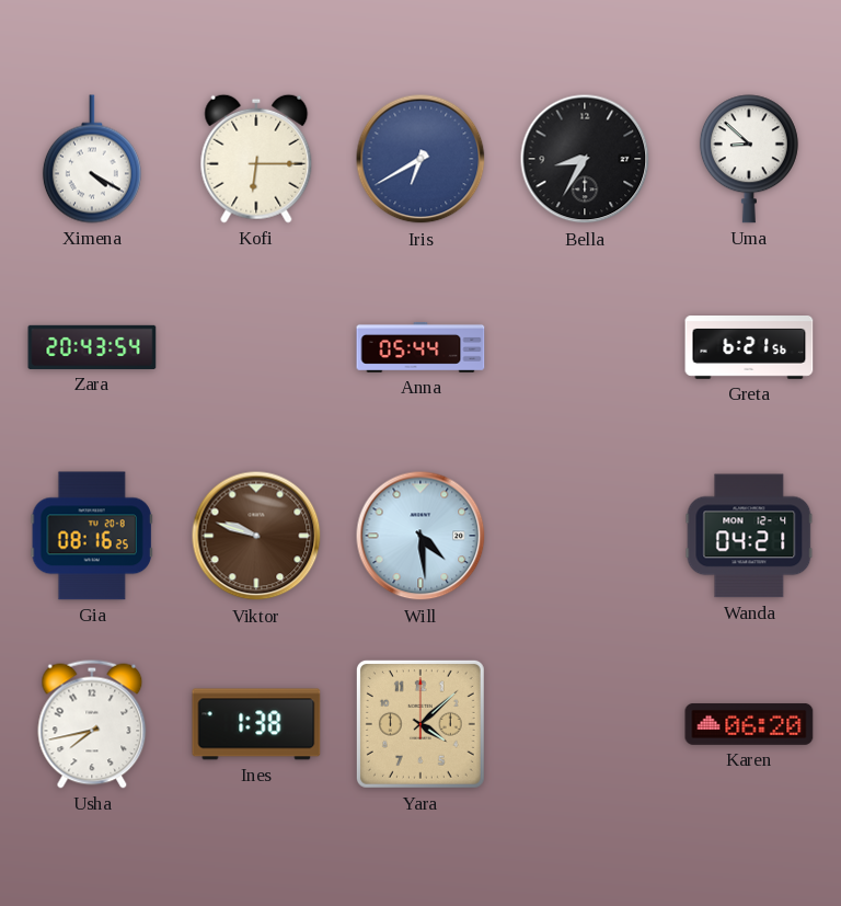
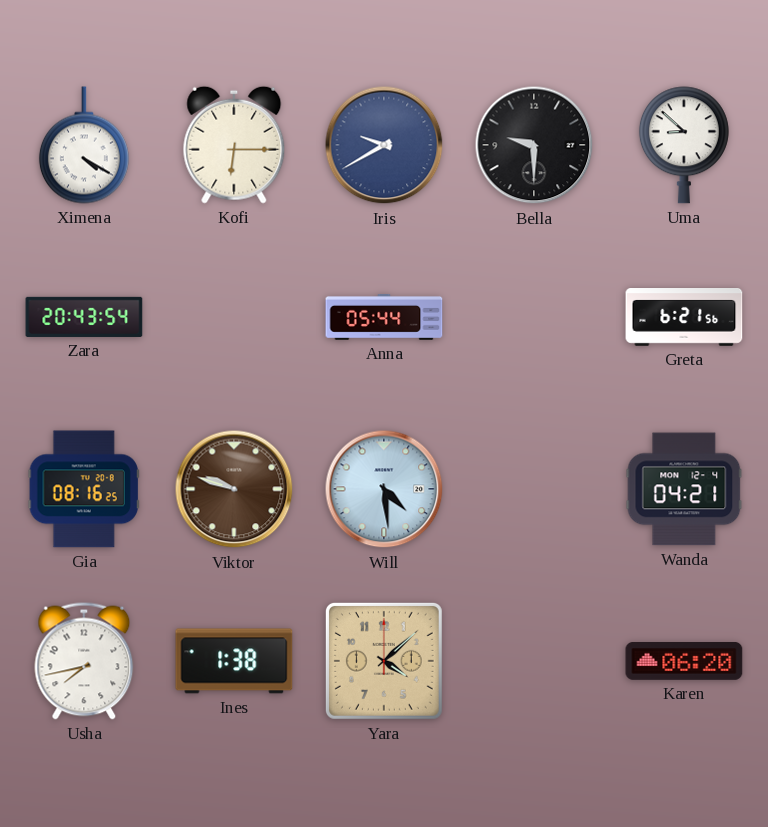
Iris: 6:40 -> 9:40 (384, 145)
Bella: 8:35 -> 9:30 (534, 145)
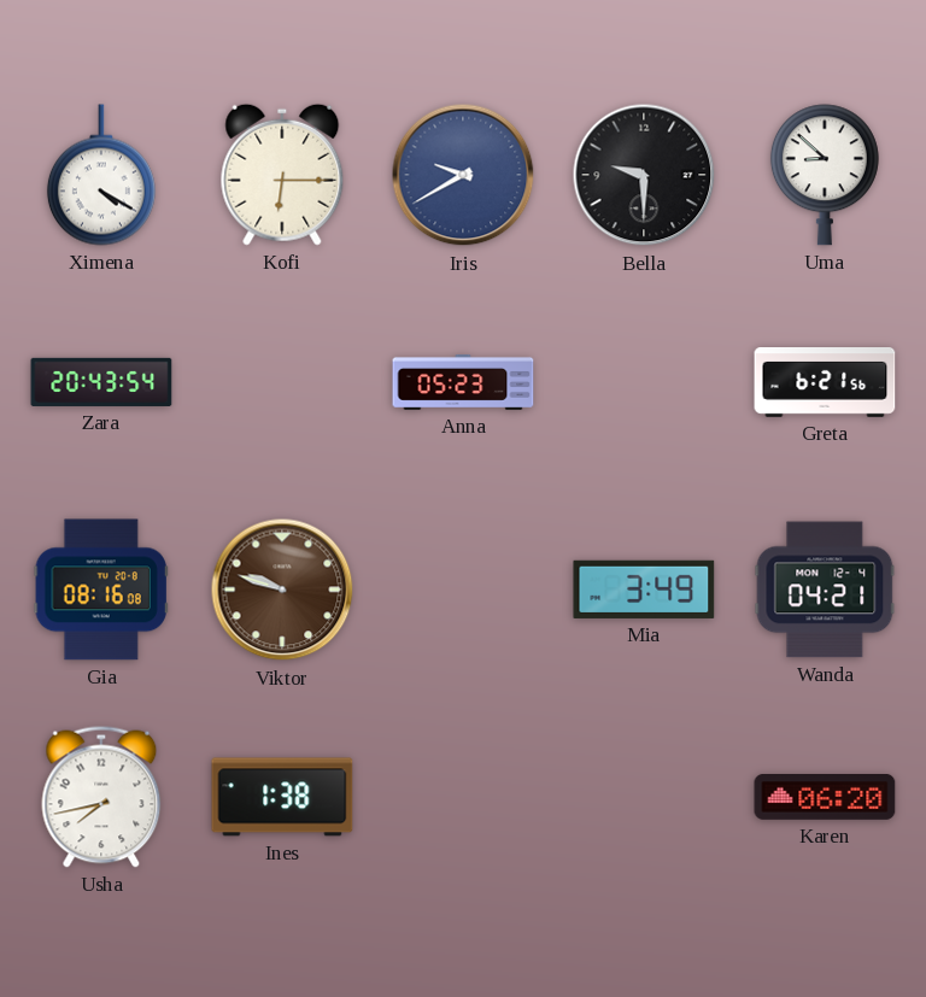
Anna: 05:44 -> 05:23 (463, 382)
Gia: 08:16:25 -> 08:16:08 (101, 590)
Will: 4:29 -> none (384, 489)
Mia: none -> 3:49 (644, 590)
Yara: 4:08 -> none (384, 661)
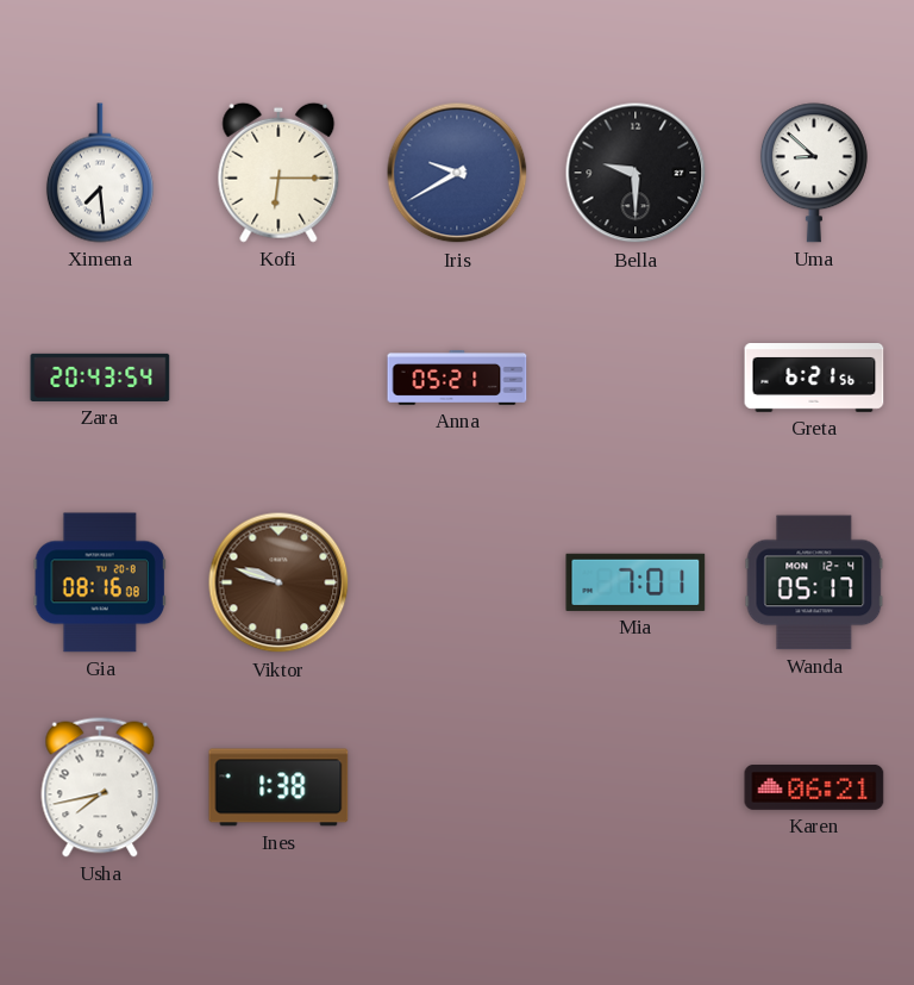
Ximena: 4:20 -> 7:29 (100, 173)
Anna: 05:23 -> 05:21 (457, 378)
Mia: 3:49 -> 7:01 (636, 582)
Wanda: 04:21 -> 05:17 (814, 582)
Karen: 06:20 -> 06:21 (814, 788)
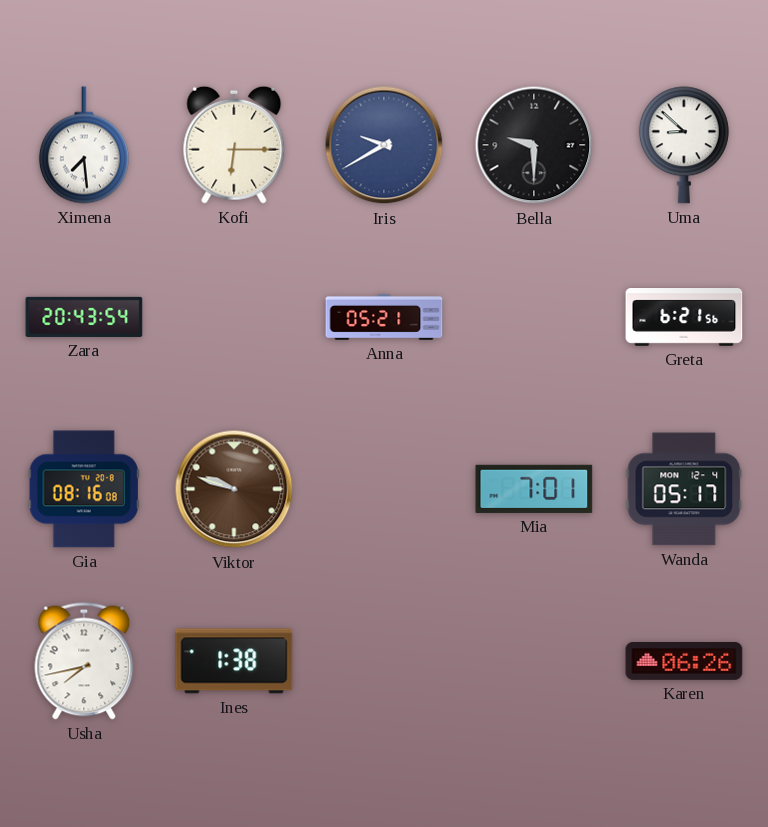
Karen: 06:21 -> 06:26 (684, 662)
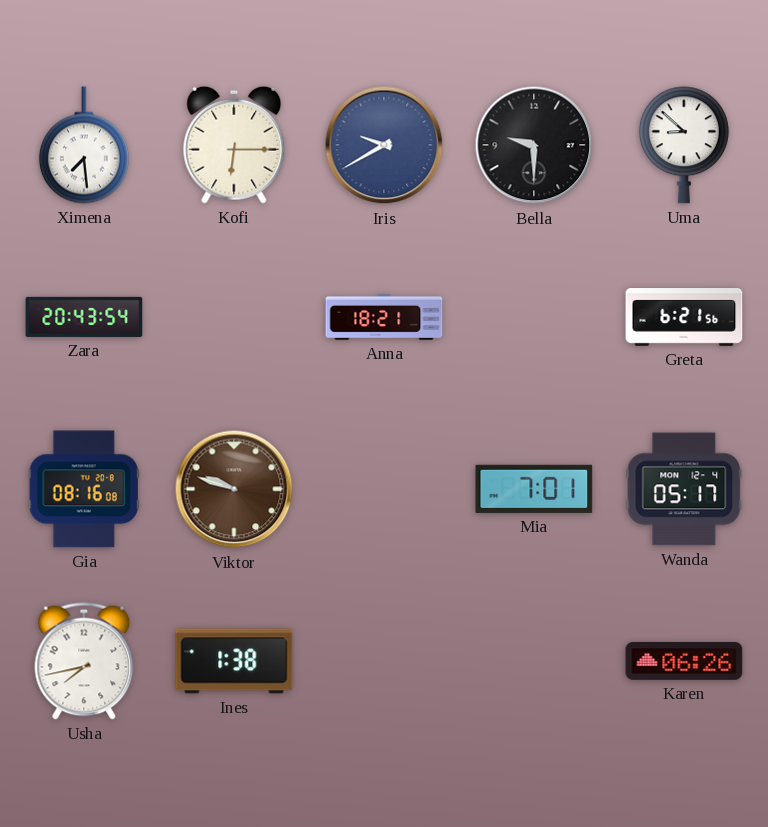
Anna: 05:21 -> 18:21 (384, 317)
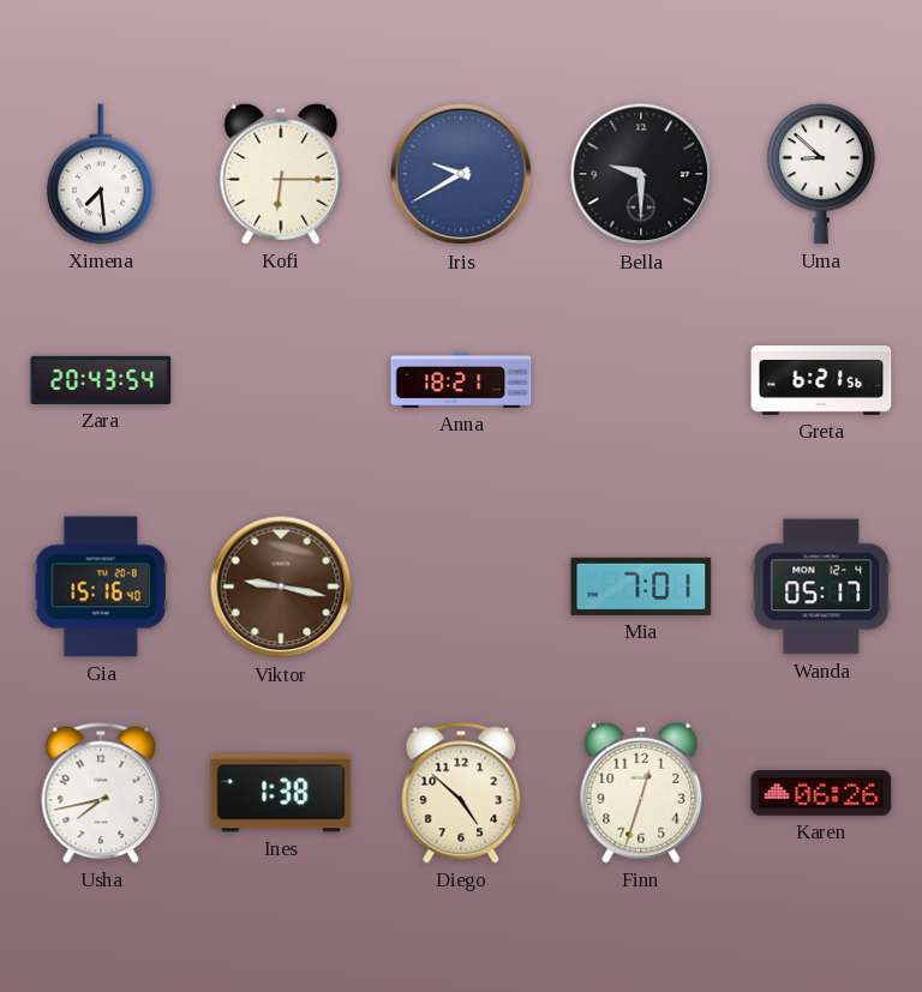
Gia: 08:16 -> 15:16 (101, 587)
Viktor: 9:48 -> 9:17 (281, 587)
Diego: none -> 4:52 (461, 793)
Finn: none -> 12:33 (641, 793)
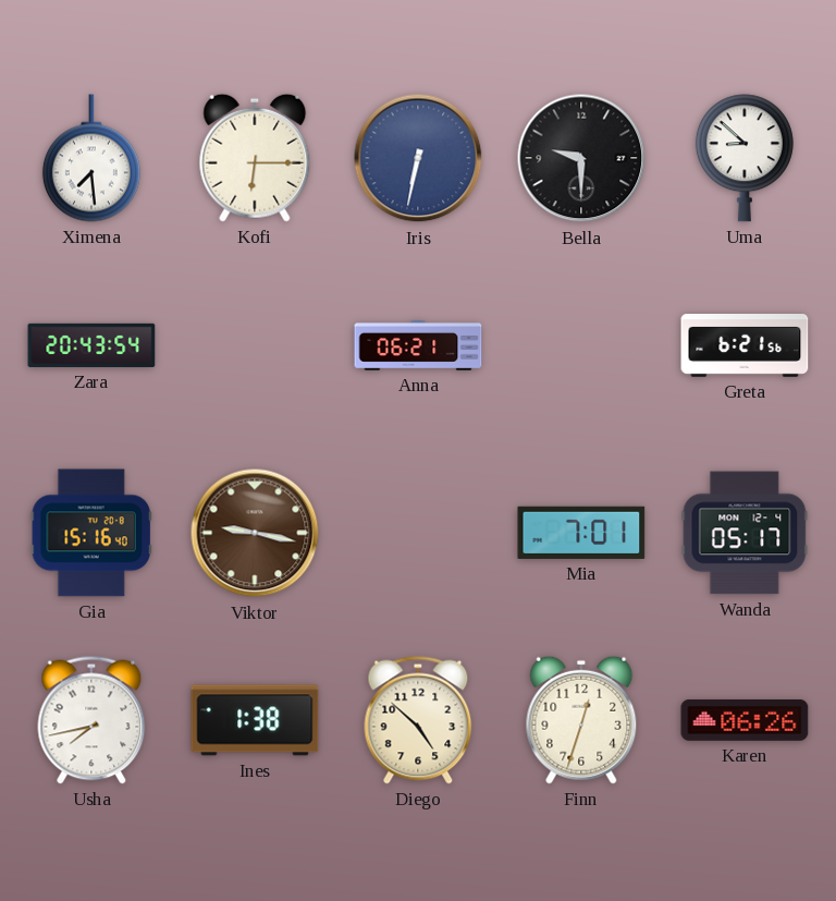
Iris: 9:40 -> 6:32 (418, 158)
Anna: 18:21 -> 06:21 (418, 345)
